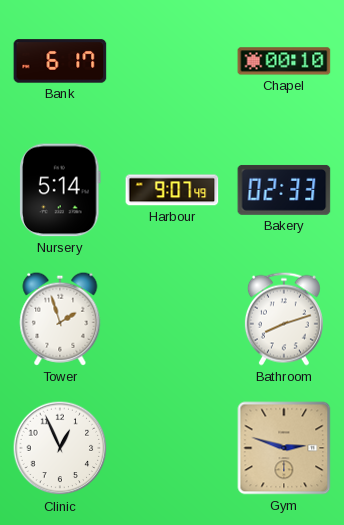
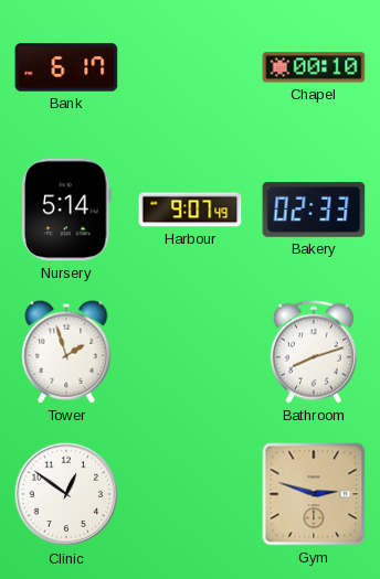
Clinic: 12:56 -> 12:51 (66, 494)
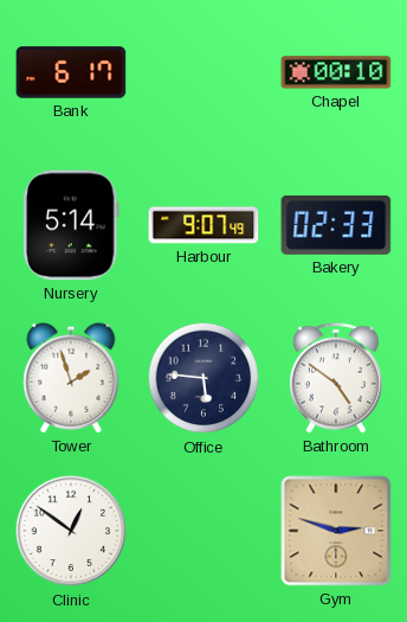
Office: none -> 5:46 (204, 378)
Bathroom: 8:12 -> 4:51 (336, 378)
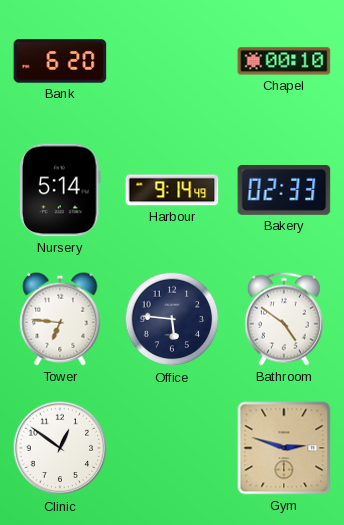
Bank: 6:17 -> 6:20 (60, 61)
Harbour: 9:07 -> 9:14 (172, 190)
Tower: 1:57 -> 6:46 (60, 319)
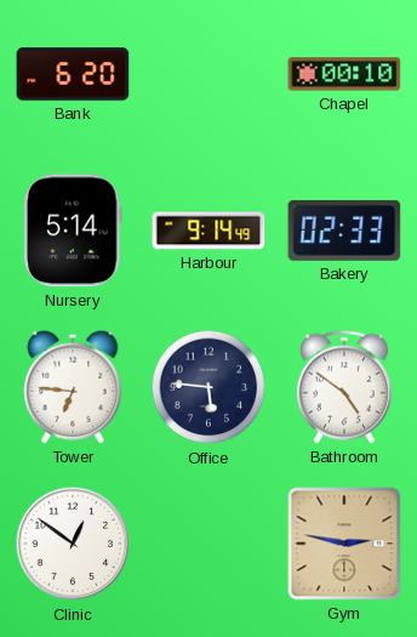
Gym: 2:48 -> 2:47 (344, 544)
